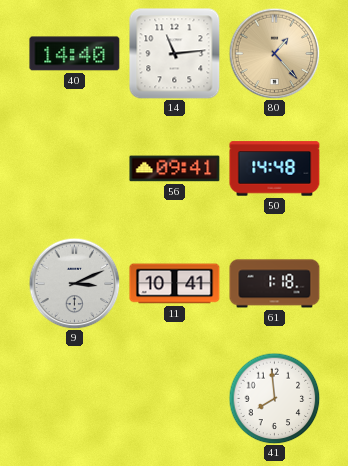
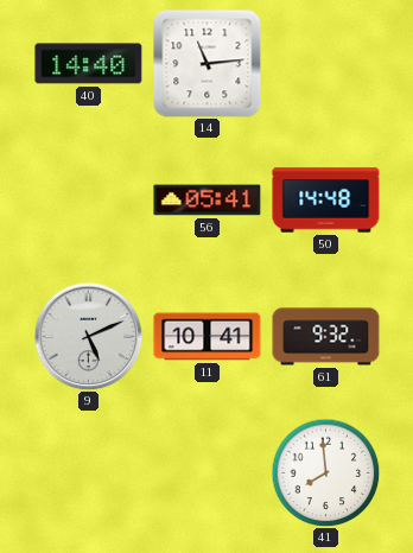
80: 1:23 -> none (274, 53)
56: 09:41 -> 05:41 (208, 201)
9: 3:11 -> 5:11 (88, 336)
61: 1:18 -> 9:32 (326, 337)
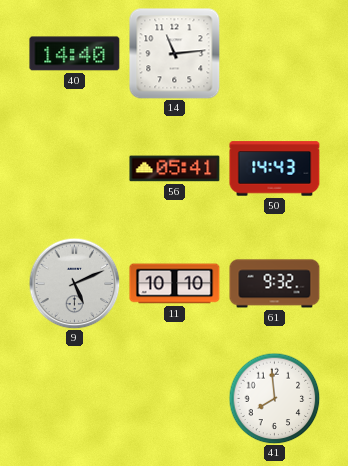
50: 14:48 -> 14:43 (275, 169)
11: 10:41 -> 10:10 (175, 284)
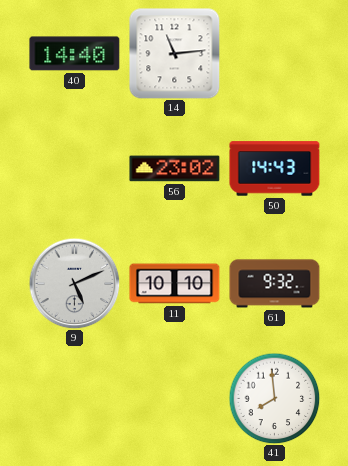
56: 05:41 -> 23:02 (175, 169)
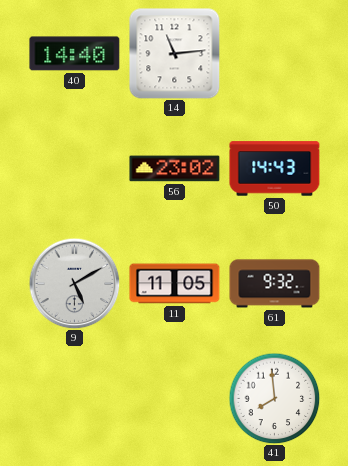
9: 5:11 -> 5:10 (74, 283)
11: 10:10 -> 11:05 (175, 284)
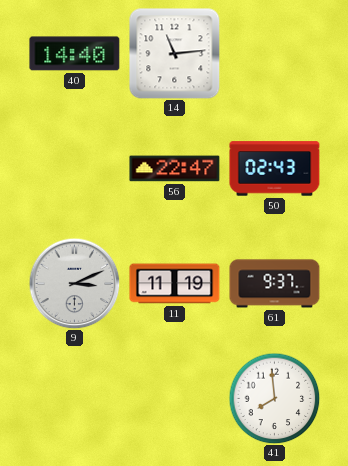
56: 23:02 -> 22:47 (175, 169)
50: 14:43 -> 02:43 (275, 169)
9: 5:10 -> 3:11 (74, 283)
11: 11:05 -> 11:19 (175, 284)
61: 9:32 -> 9:37 (275, 284)
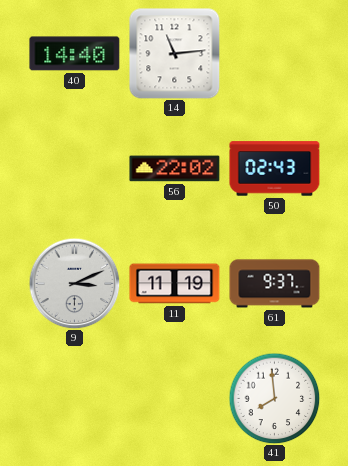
56: 22:47 -> 22:02 (175, 169)
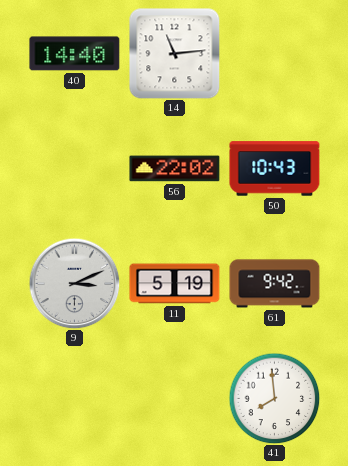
50: 02:43 -> 10:43 (275, 169)
11: 11:19 -> 5:19 (175, 284)
61: 9:37 -> 9:42 (275, 284)
